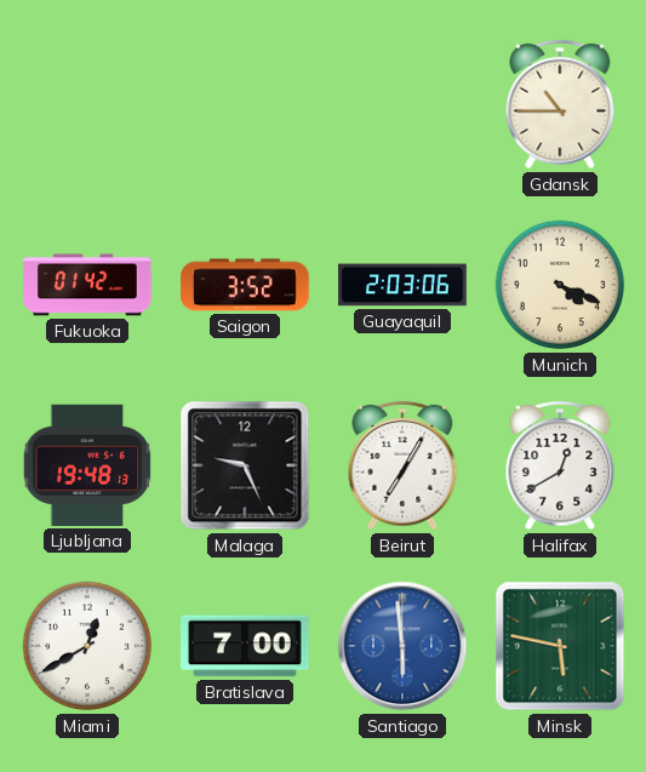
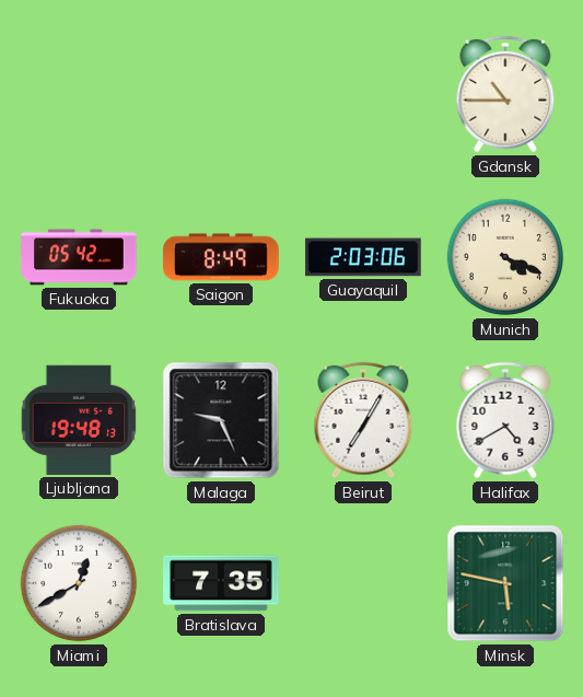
Fukuoka: 01:42 -> 05:42 (79, 257)
Saigon: 3:52 -> 8:49 (221, 257)
Halifax: 12:40 -> 4:40 (505, 420)
Bratislava: 7:00 -> 7:35 (221, 583)
Santiago: 5:59 -> none (402, 646)
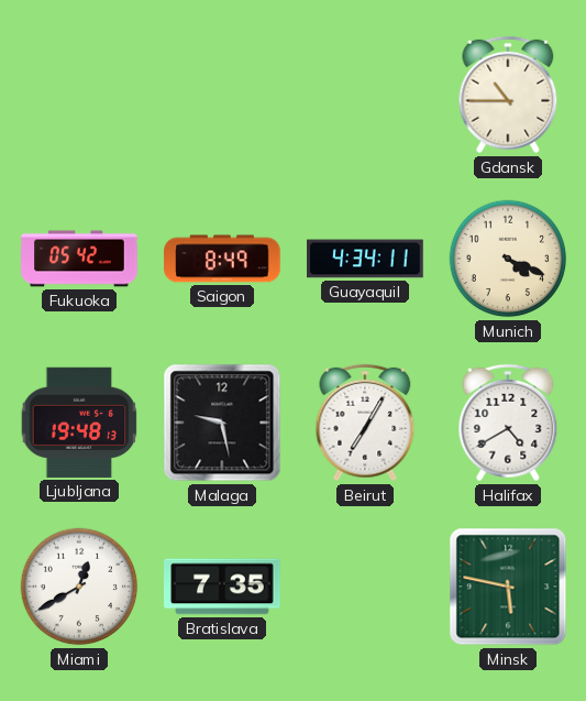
Guayaquil: 2:03 -> 4:34 (365, 259)
Malaga: 9:26 -> 9:28 (222, 423)
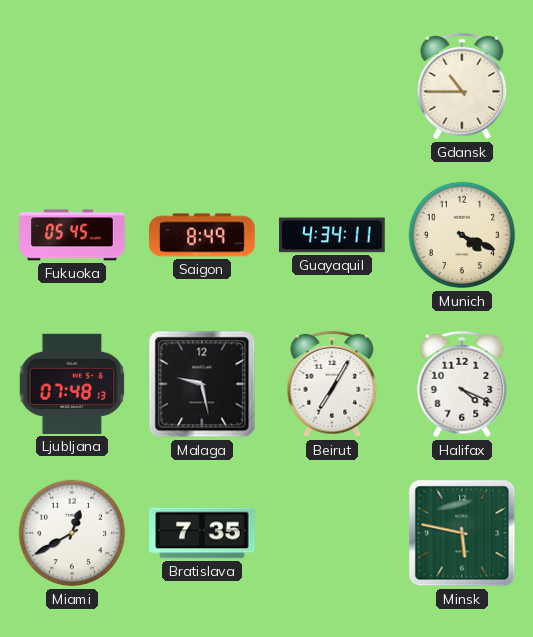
Fukuoka: 05:42 -> 05:45 (72, 235)
Ljubljana: 19:48 -> 07:48 (72, 384)
Halifax: 4:40 -> 4:19 (462, 384)
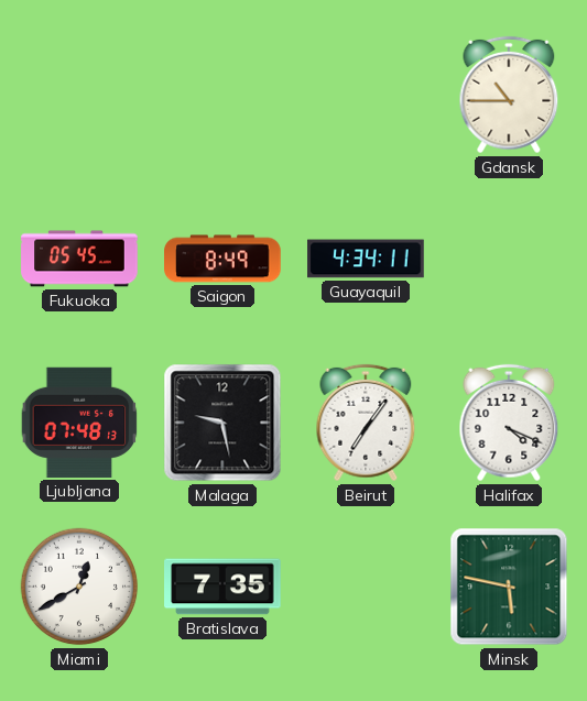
Munich: 4:19 -> none (462, 235)
Beirut: 7:05 -> 7:06 (366, 423)
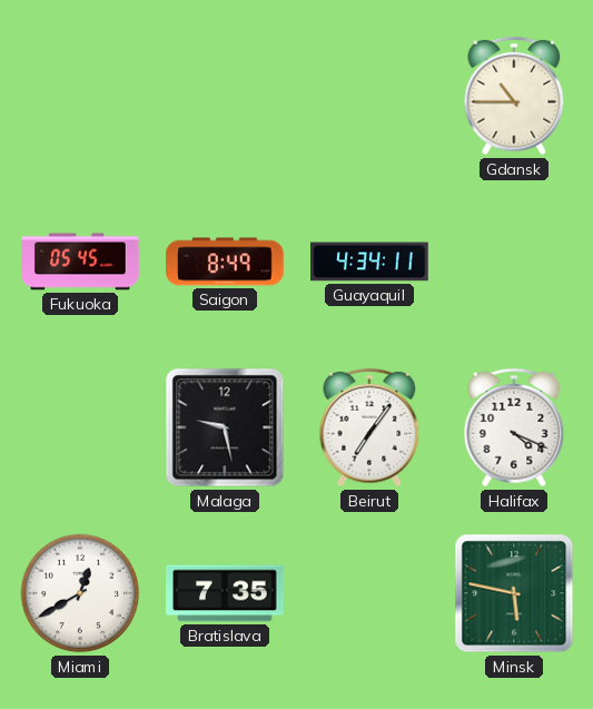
Ljubljana: 07:48 -> none (79, 423)
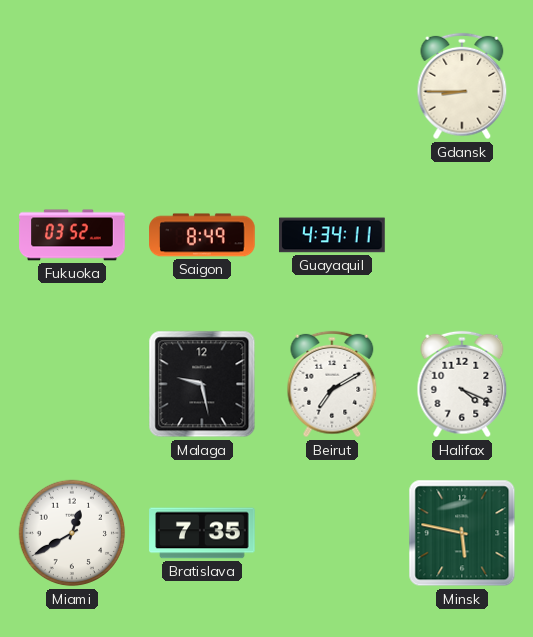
Gdansk: 10:45 -> 8:45 (462, 86)
Fukuoka: 05:45 -> 03:52 (72, 235)
Beirut: 7:06 -> 7:10 (332, 384)
